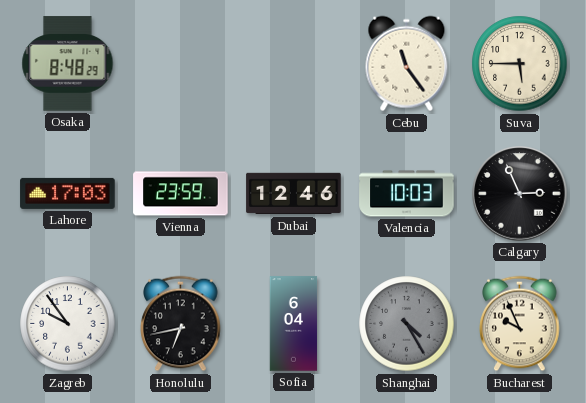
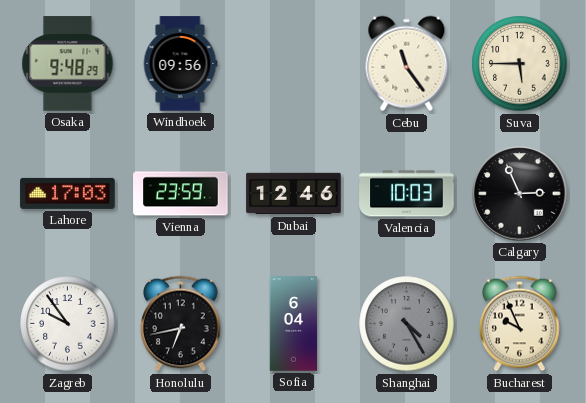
Osaka: 8:48 -> 9:48 (68, 64)
Windhoek: none -> 09:56 (180, 64)
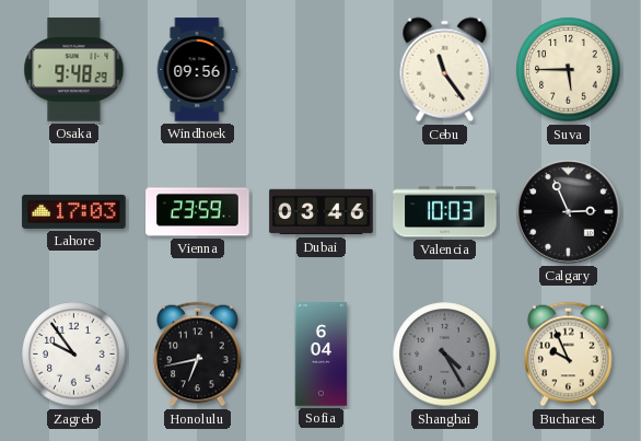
Dubai: 12:46 -> 03:46 (322, 212)
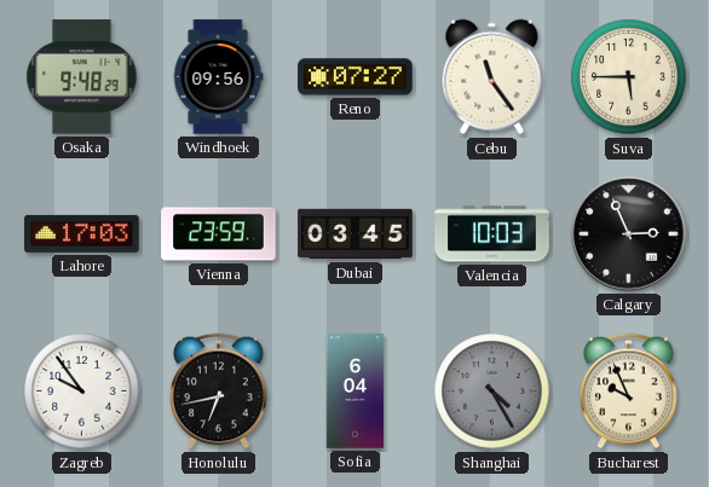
Reno: none -> 07:27 (356, 77)
Dubai: 03:46 -> 03:45 (356, 234)
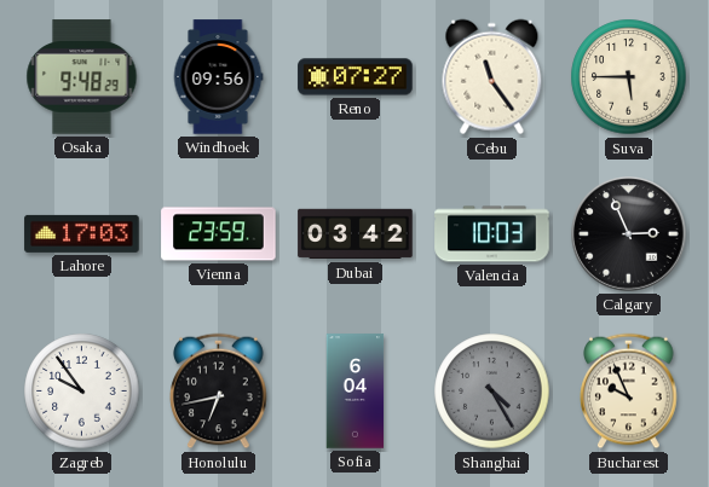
Dubai: 03:45 -> 03:42 (356, 234)
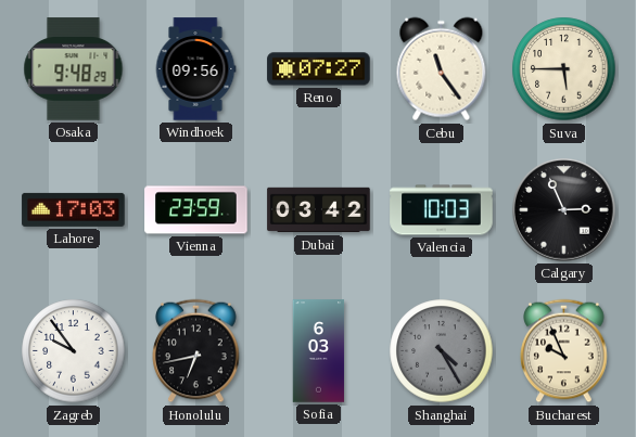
Sofia: 6:04 -> 6:03 (319, 351)
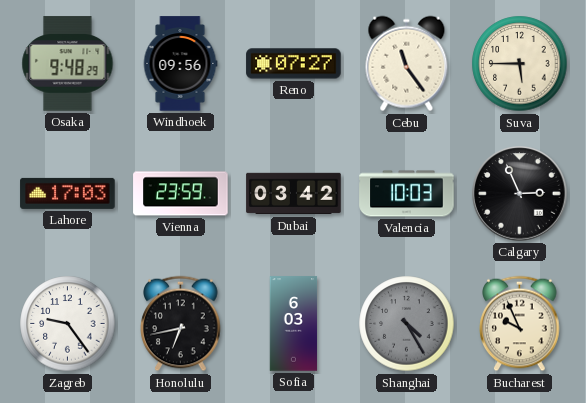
Zagreb: 9:54 -> 9:24 (68, 324)
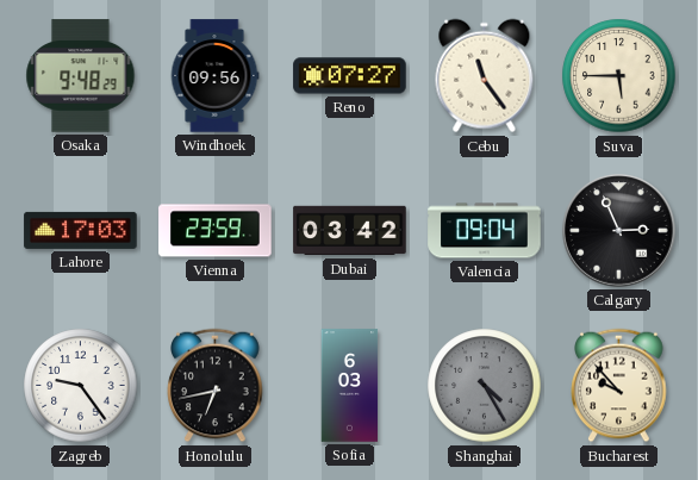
Valencia: 10:03 -> 09:04 (485, 231)
Bucharest: 9:56 -> 9:53 (619, 386)
